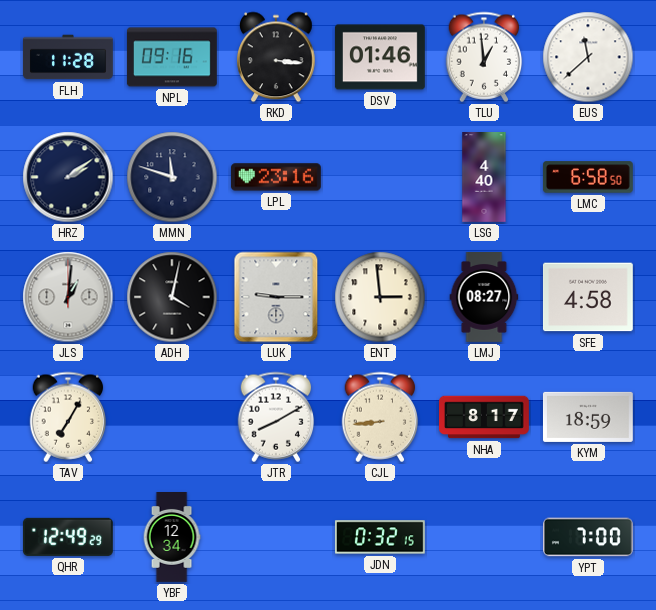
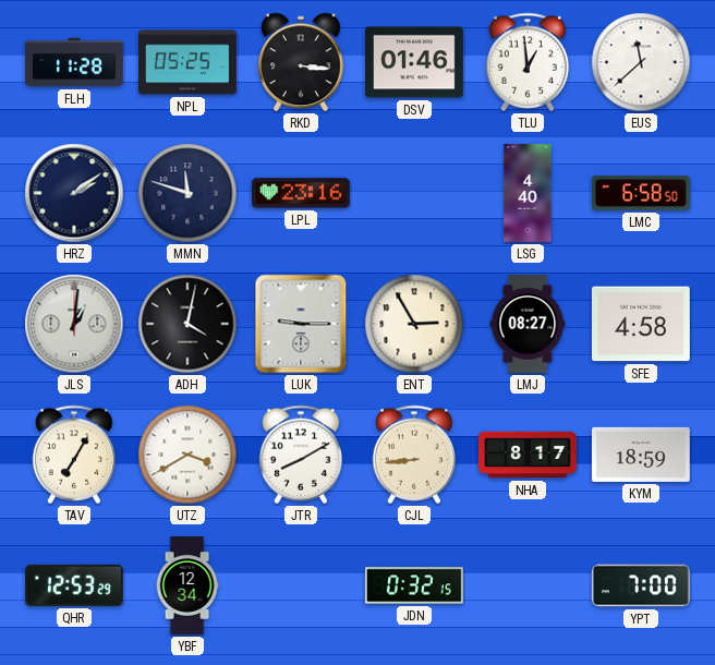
NPL: 09:16 -> 05:25 (187, 62)
ENT: 2:59 -> 2:55 (414, 324)
UTZ: none -> 3:40 (187, 455)
QHR: 12:49 -> 12:53 (74, 585)
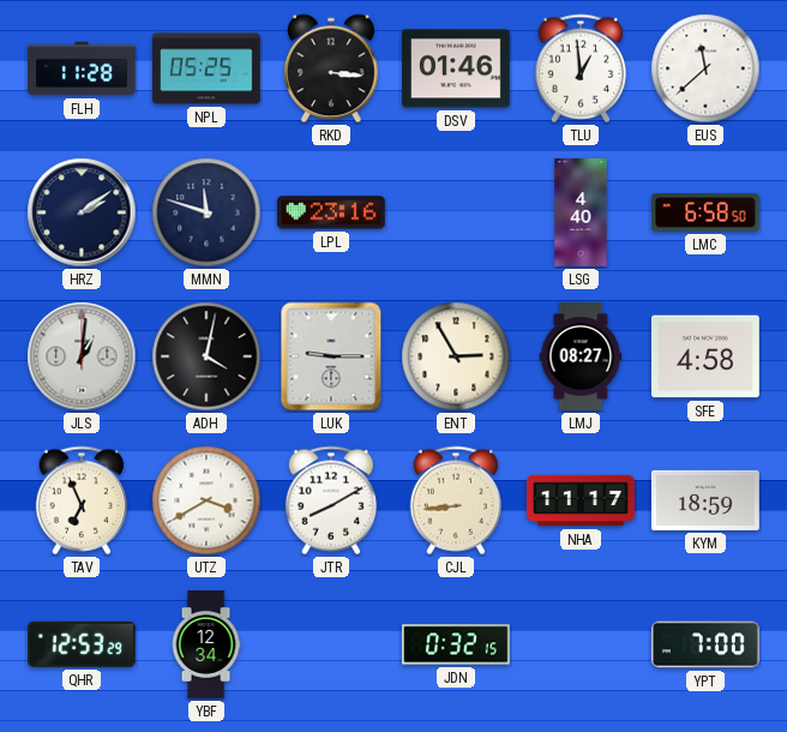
TAV: 7:05 -> 6:56 (82, 500)
NHA: 8:17 -> 11:17 (582, 500)
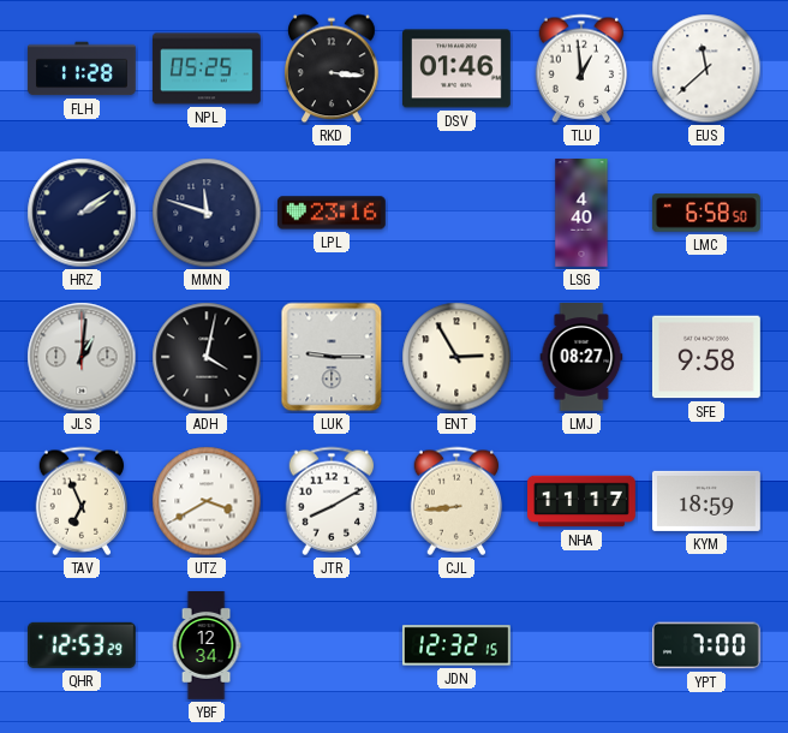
SFE: 4:58 -> 9:58 (706, 357)
JDN: 0:32 -> 12:32 (456, 645)
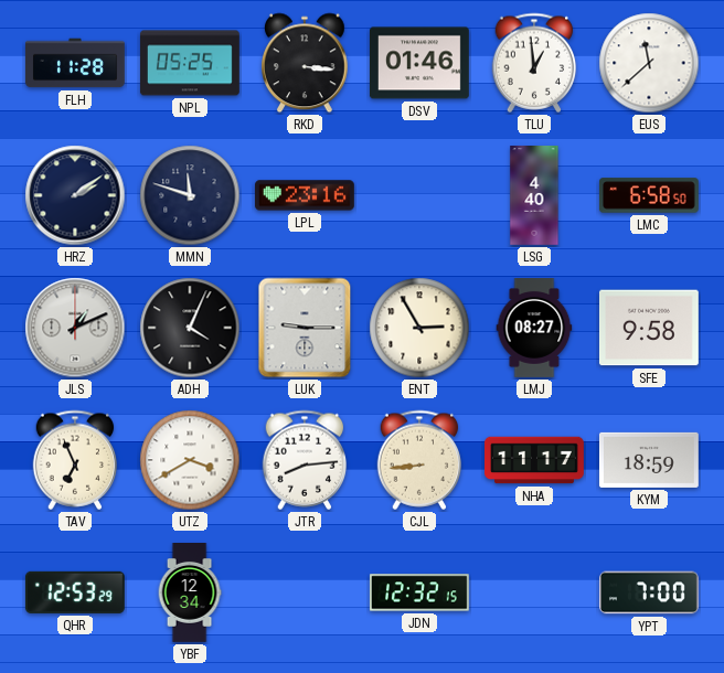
JLS: 1:01 -> 1:11 (75, 328)
ADH: 4:02 -> 4:04 (190, 328)
JTR: 8:10 -> 8:14 (305, 460)
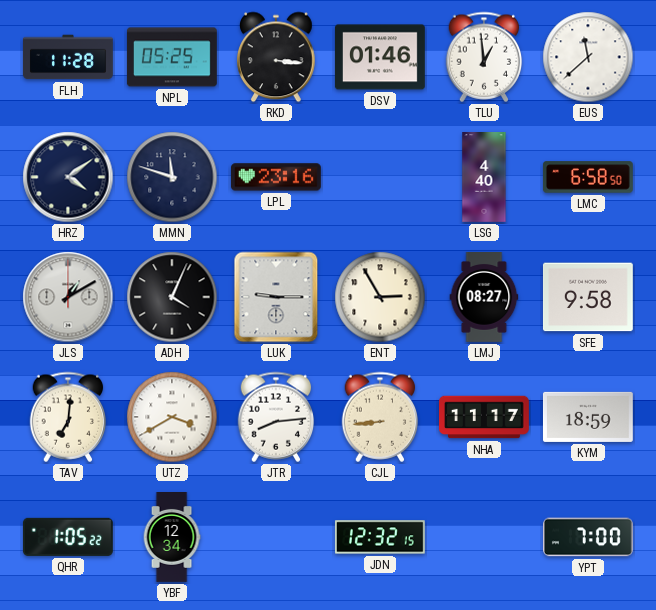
HRZ: 2:09 -> 4:09 (68, 177)
JLS: 1:11 -> 1:10 (68, 297)
TAV: 6:56 -> 7:01 (68, 417)
QHR: 12:53 -> 1:05 (68, 537)
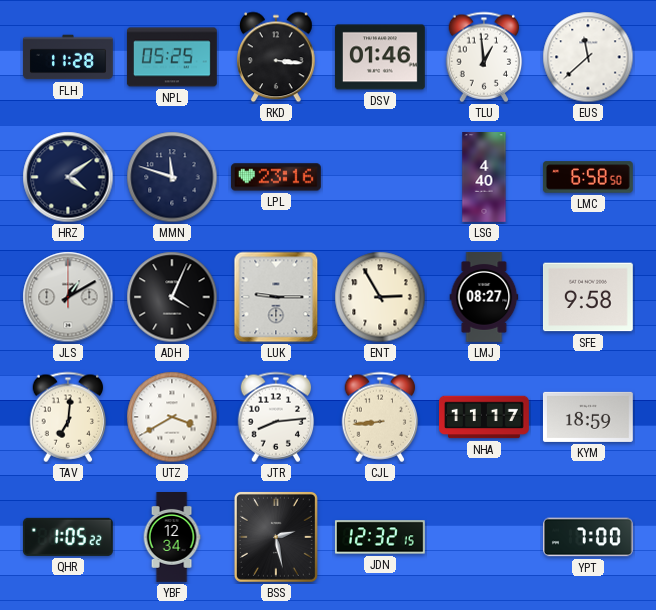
BSS: none -> 2:28 (276, 537)
